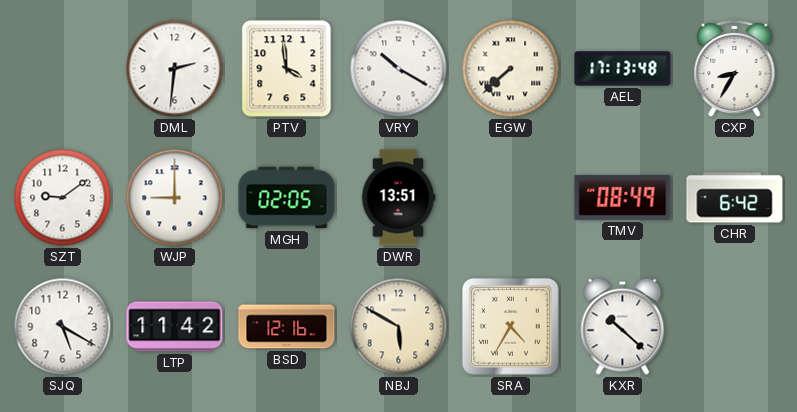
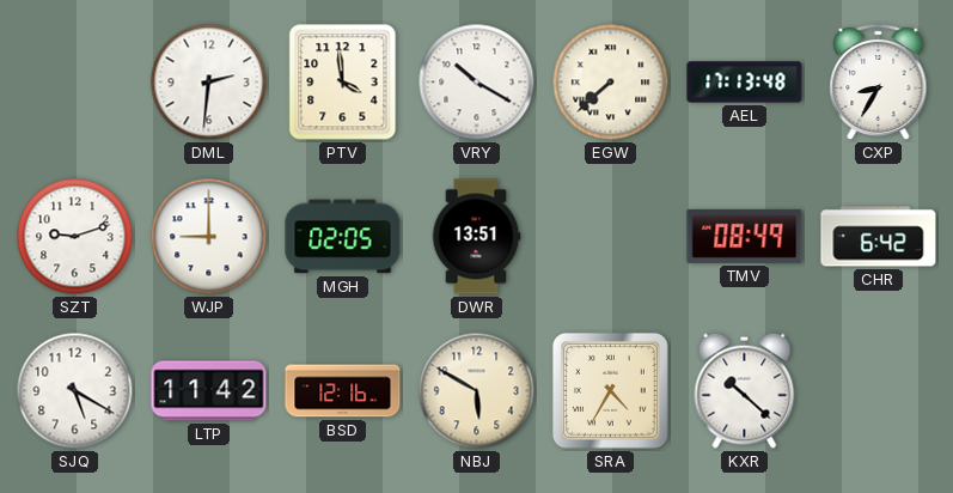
SZT: 9:09 -> 9:12 (75, 237)
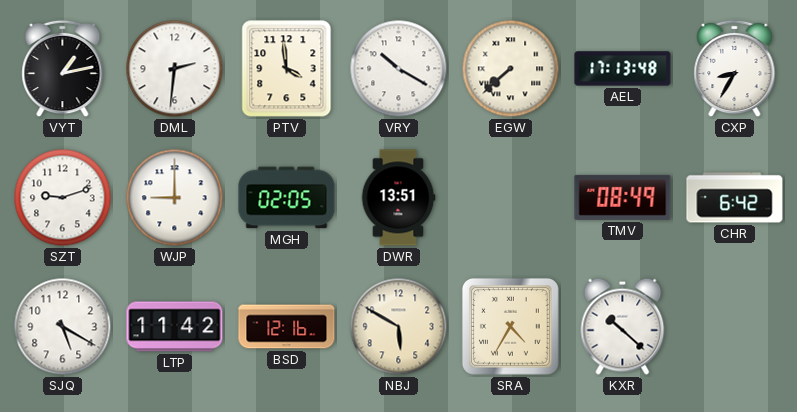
VYT: none -> 1:13 (63, 69)
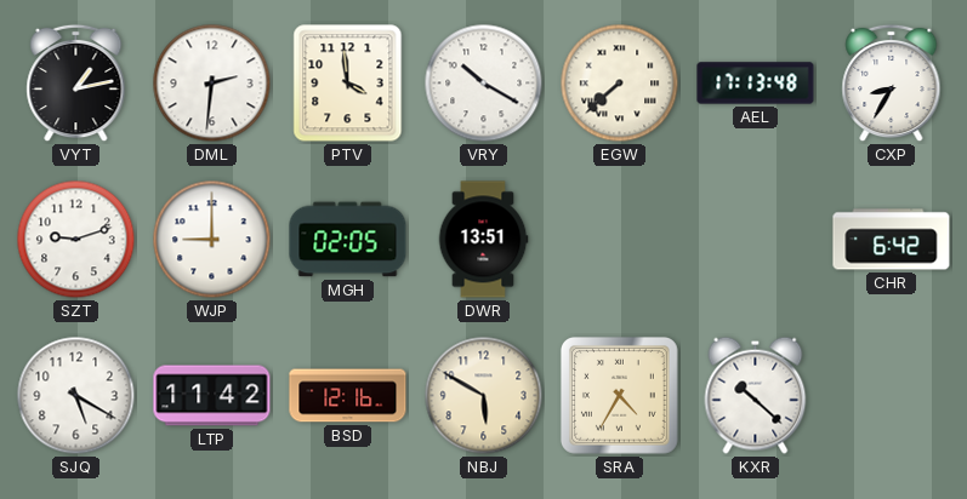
TMV: 08:49 -> none (623, 197)
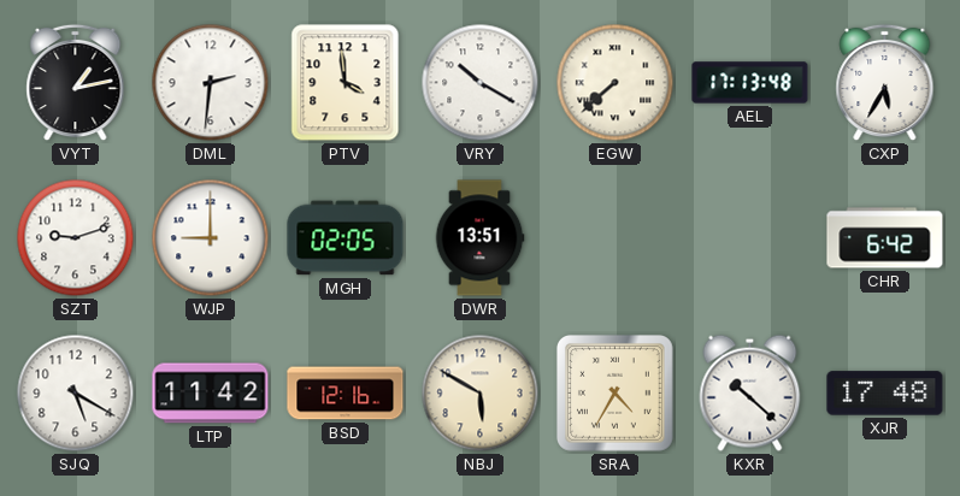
CXP: 8:35 -> 5:35 (885, 83)
XJR: none -> 17:48 (885, 394)
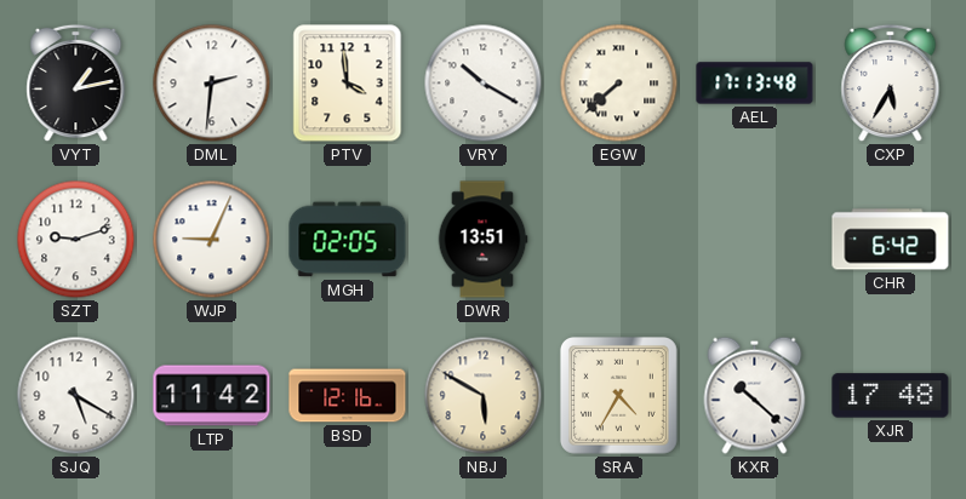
WJP: 9:00 -> 9:04 (212, 240)
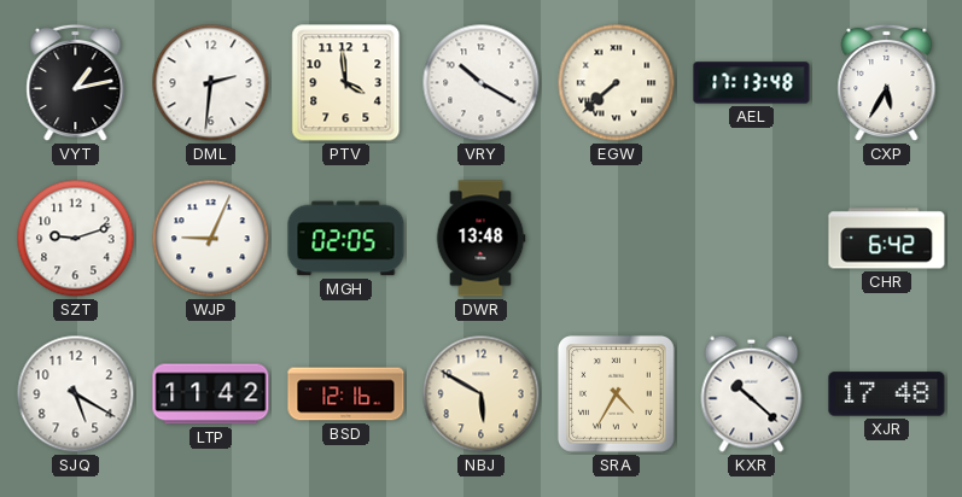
DWR: 13:51 -> 13:48 (480, 239)
